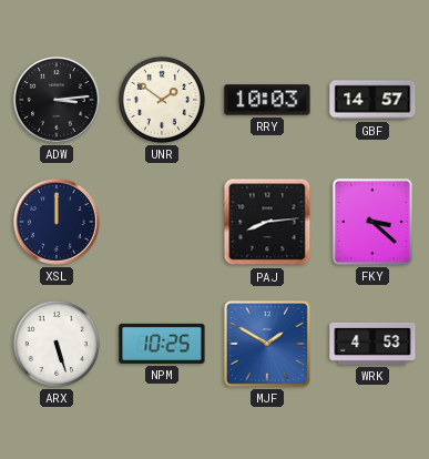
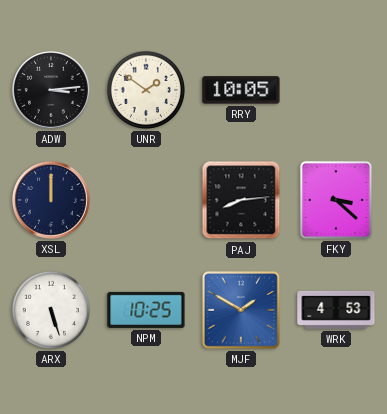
RRY: 10:03 -> 10:05 (241, 90)
GBF: 14:57 -> none (372, 100)
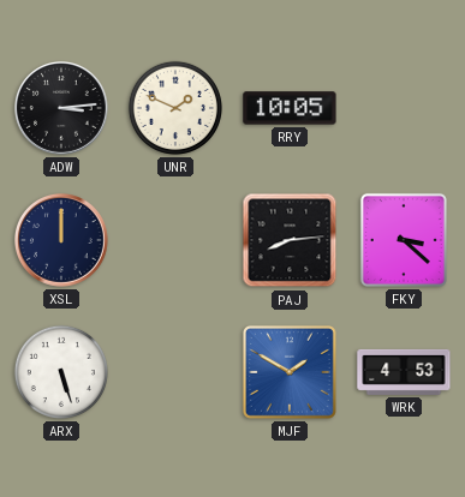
UNR: 1:51 -> 1:49 (175, 108)
NPM: 10:25 -> none (146, 310)
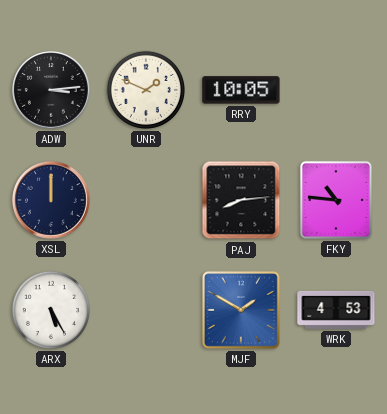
FKY: 3:22 -> 10:46 (336, 200)
ARX: 5:27 -> 5:25 (51, 310)
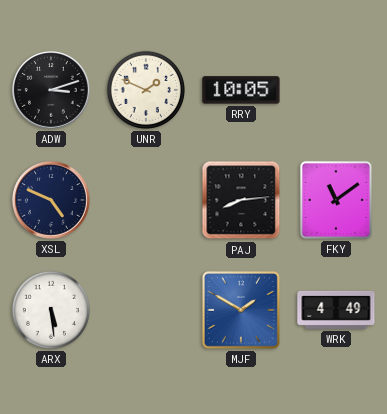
ADW: 3:14 -> 3:12 (52, 91)
XSL: 12:00 -> 4:49 (52, 201)
FKY: 10:46 -> 11:09 (336, 200)
ARX: 5:25 -> 5:29 (51, 310)
WRK: 4:53 -> 4:49 (336, 310)
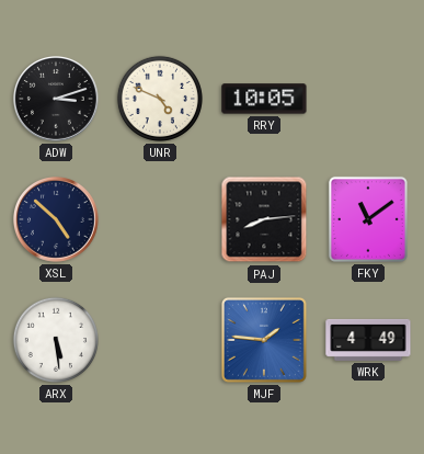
UNR: 1:49 -> 4:49 (160, 99)
XSL: 4:49 -> 4:52 (57, 220)
MJF: 1:50 -> 1:46 (264, 340)
